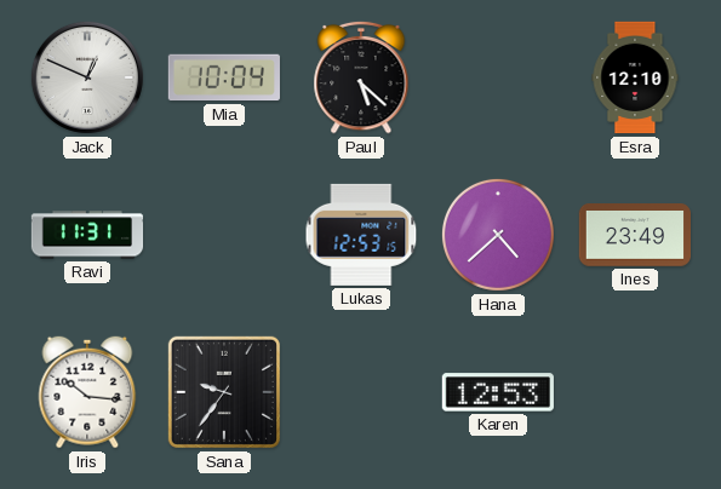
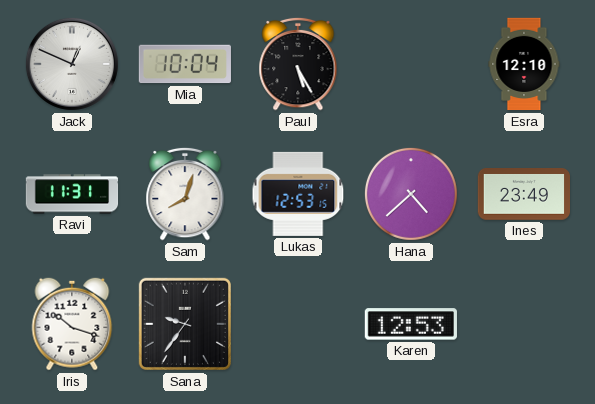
Paul: 5:22 -> 5:25 (298, 64)
Sam: none -> 8:03 (185, 194)
Iris: 10:16 -> 10:18 (72, 324)
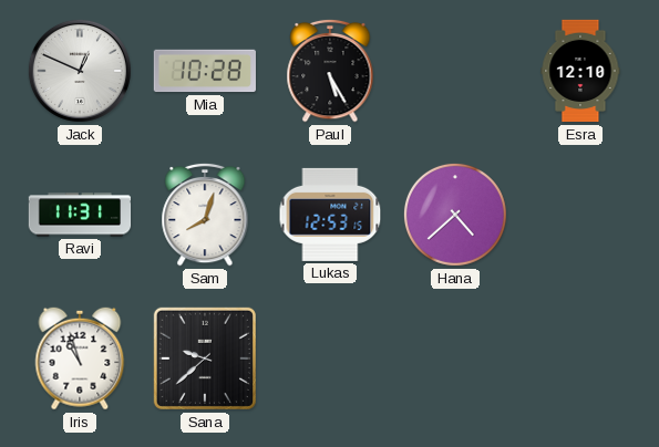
Mia: 10:04 -> 10:28 (204, 71)
Ines: 23:49 -> none (523, 195)
Iris: 10:18 -> 10:57 (80, 358)
Sana: 9:36 -> 9:38 (205, 358)
Karen: 12:53 -> none (411, 324)
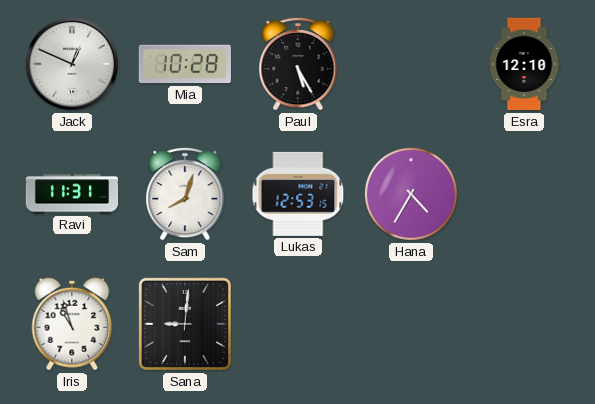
Hana: 4:38 -> 4:35 (411, 194)
Sana: 9:38 -> 9:01 (185, 324)
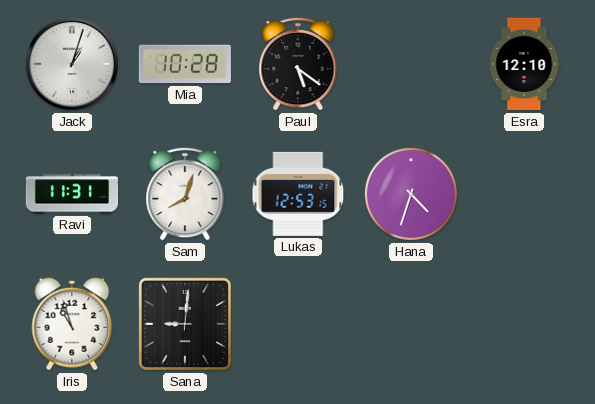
Jack: 12:49 -> 1:03 (72, 64)
Paul: 5:25 -> 5:21 (298, 64)
Hana: 4:35 -> 4:33 (411, 194)
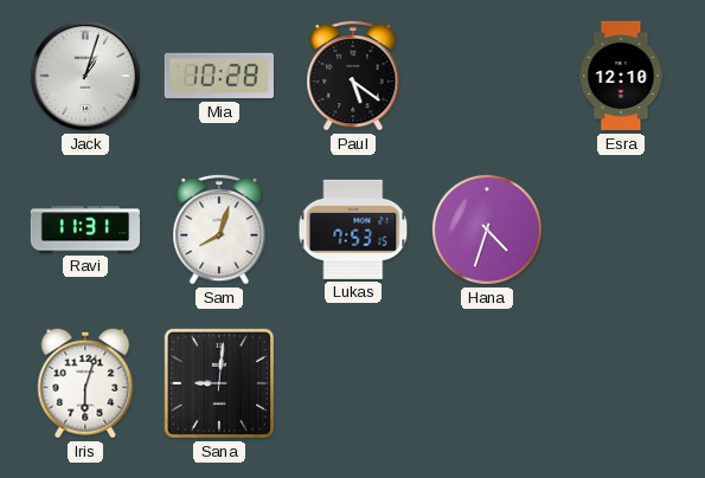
Lukas: 12:53 -> 7:53 (353, 230)
Iris: 10:57 -> 6:03 (85, 383)
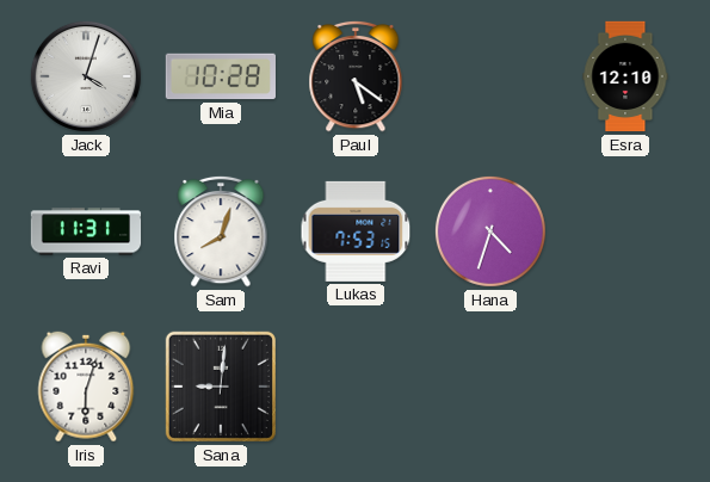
Jack: 1:03 -> 4:03 (86, 76)
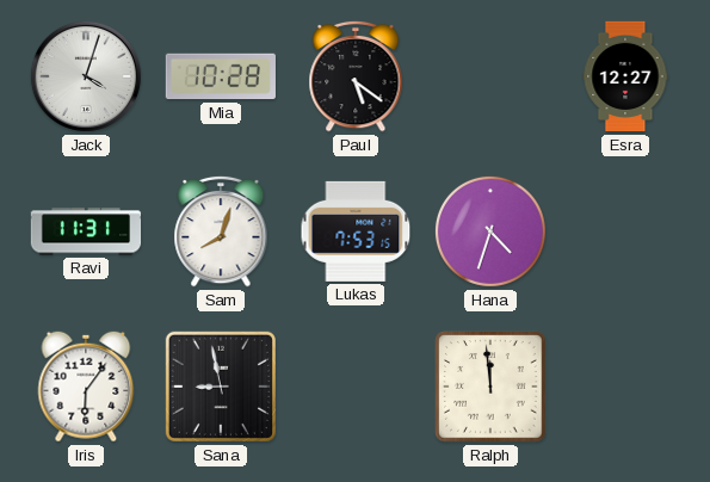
Esra: 12:10 -> 12:27 (625, 76)
Iris: 6:03 -> 6:06 (86, 387)
Sana: 9:01 -> 8:58 (221, 387)
Ralph: none -> 11:59 (490, 387)
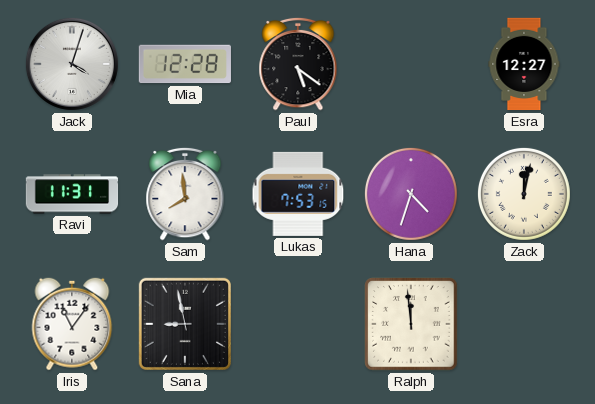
Mia: 10:28 -> 12:28 (184, 64)
Sam: 8:03 -> 7:59 (185, 194)
Zack: none -> 12:02 (524, 194)
Iris: 6:06 -> 11:06 (72, 324)
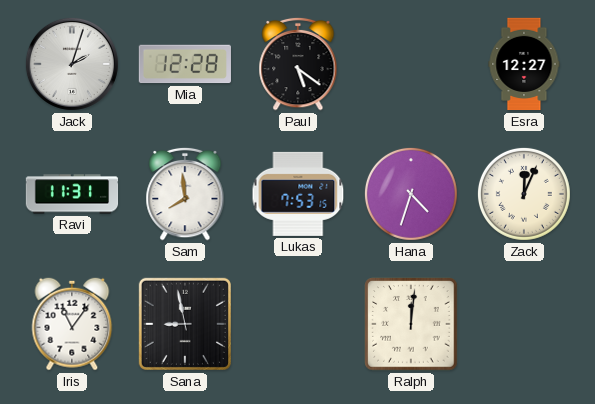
Jack: 4:03 -> 2:03 (72, 64)
Zack: 12:02 -> 12:04 (524, 194)
Ralph: 11:59 -> 12:01 (411, 324)
